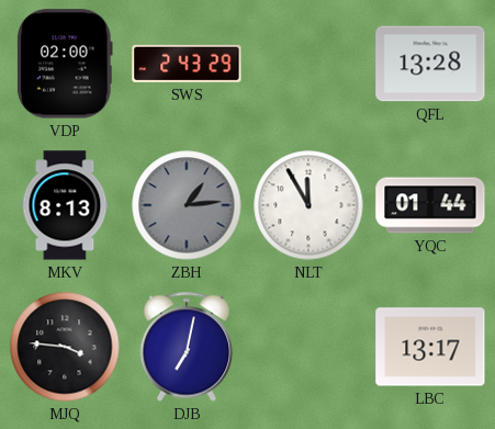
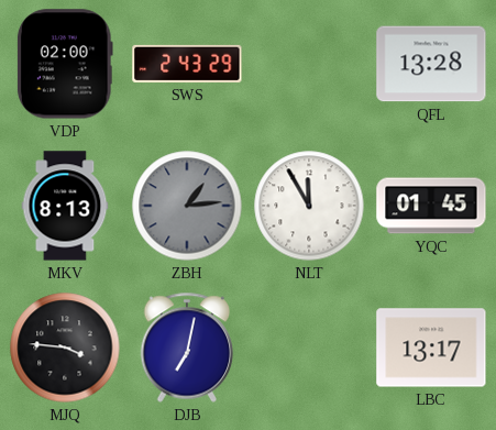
YQC: 01:44 -> 01:45 (431, 206)
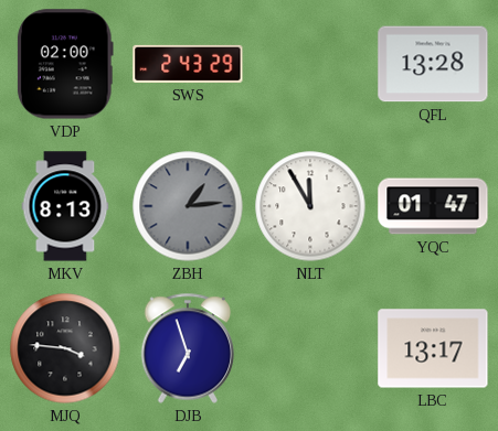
YQC: 01:45 -> 01:47 (433, 206)
DJB: 7:02 -> 6:57 (188, 348)
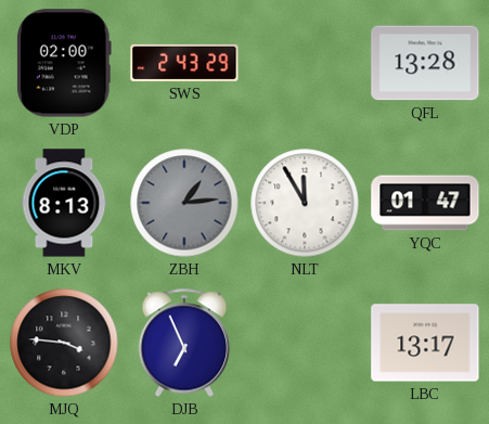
DJB: 6:57 -> 6:56 (184, 343)
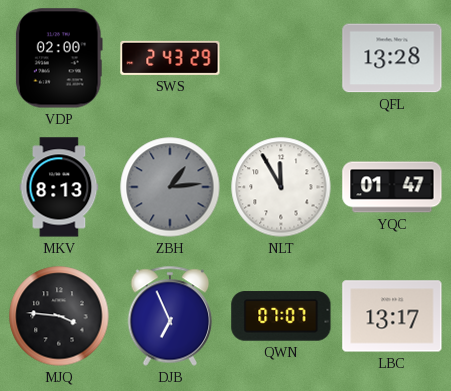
QWN: none -> 07:07 (281, 316)
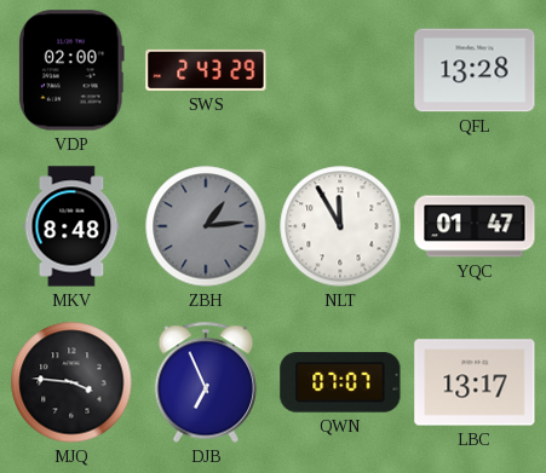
MKV: 8:13 -> 8:48 (71, 226)
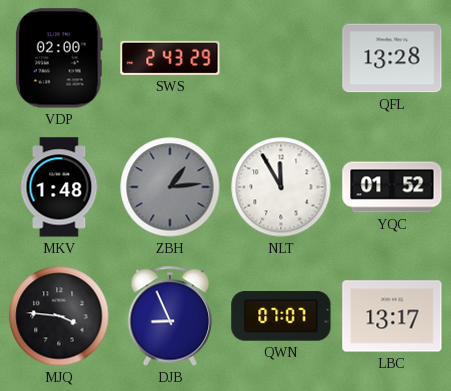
MKV: 8:48 -> 1:48 (59, 187)
YQC: 01:47 -> 01:52 (392, 187)
DJB: 6:56 -> 8:56 (170, 316)
